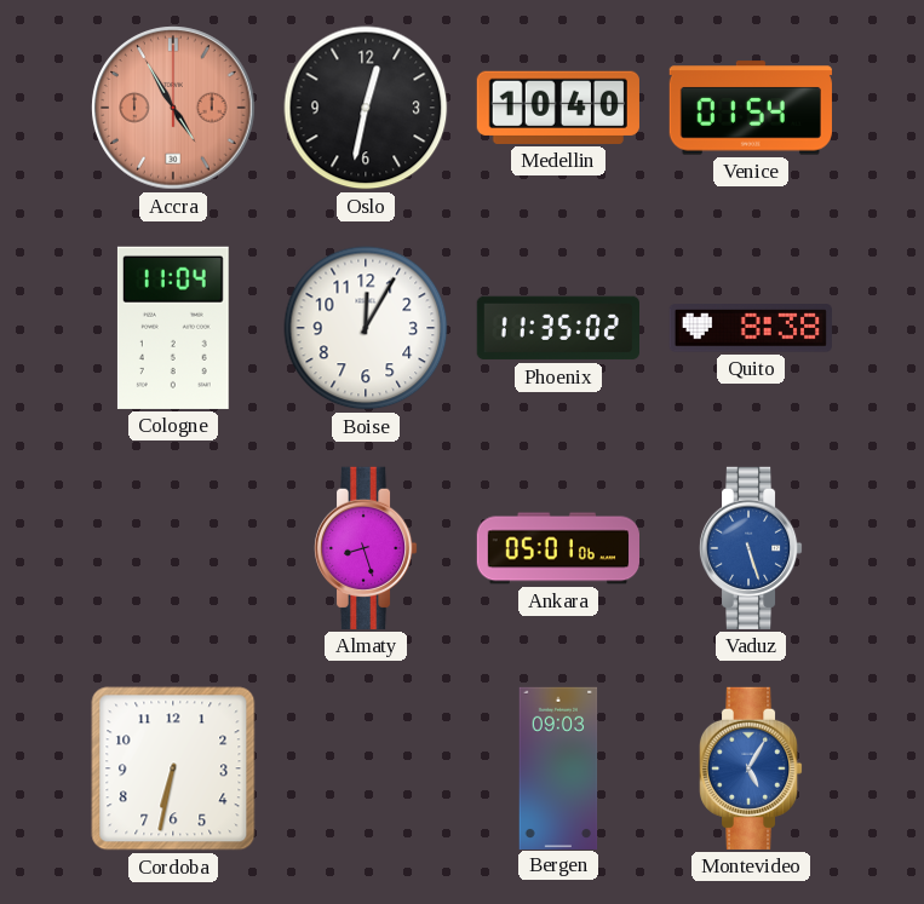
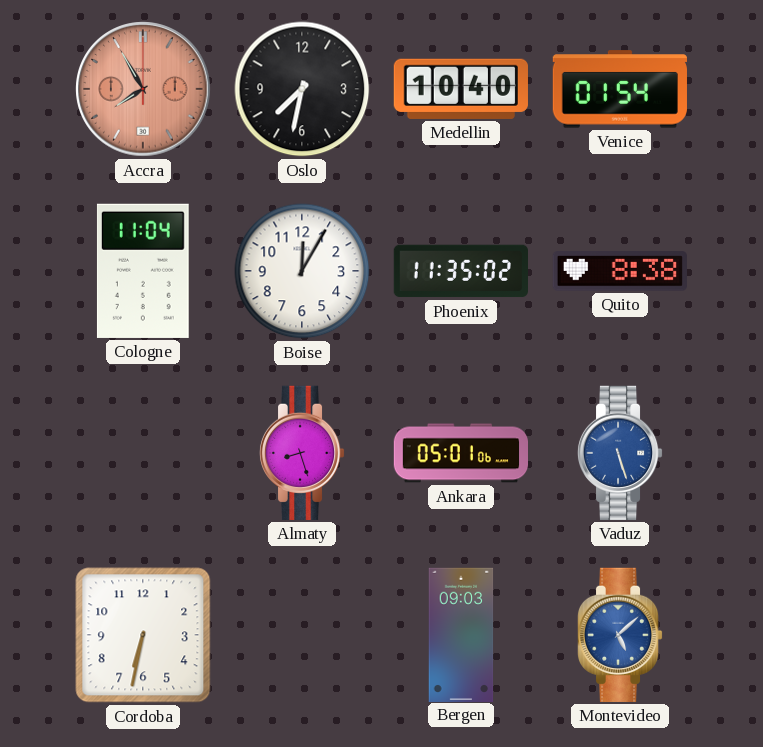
Accra: 4:55 -> 7:55 (143, 89)
Oslo: 12:32 -> 7:32 (302, 89)
Montevideo: 5:05 -> 5:08 (620, 635)
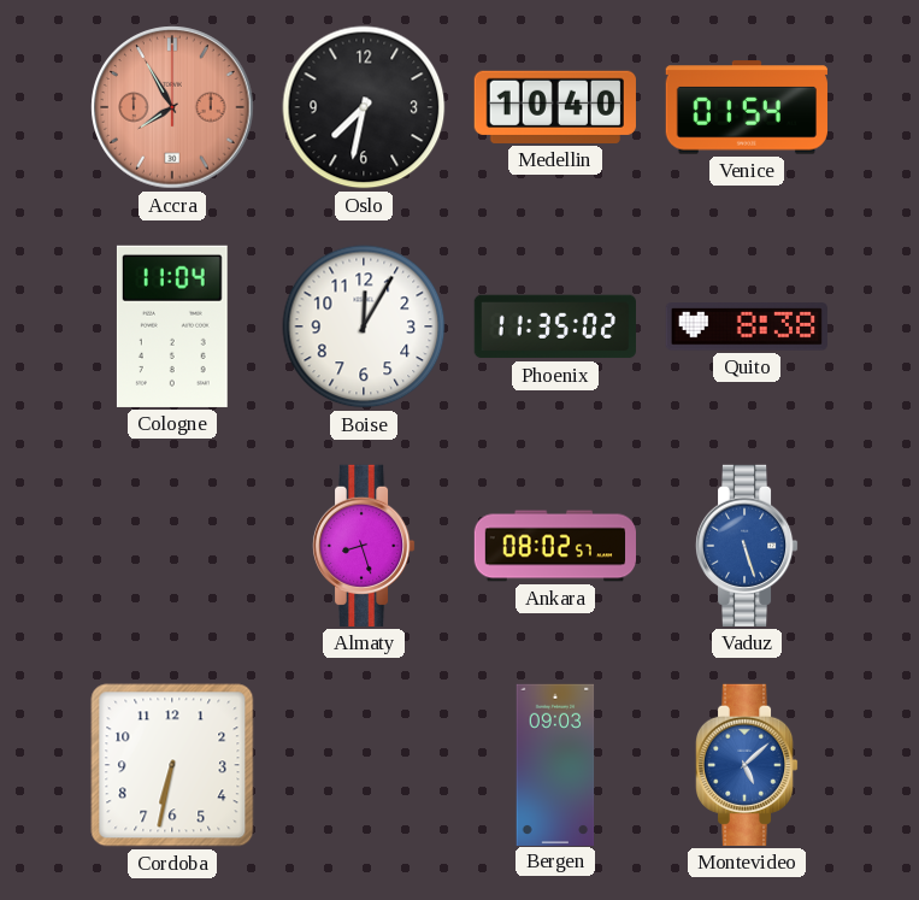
Ankara: 05:01 -> 08:02 (554, 546)
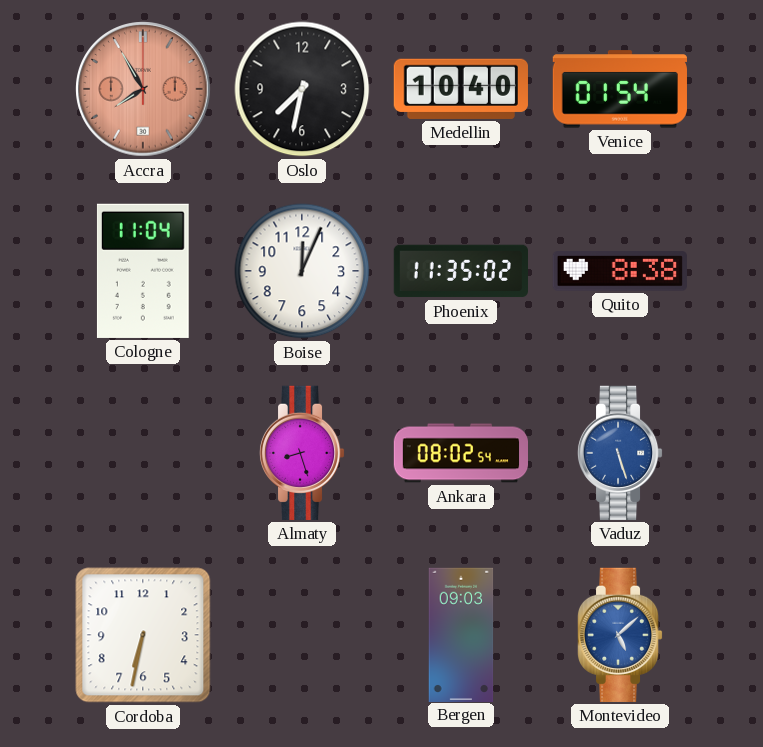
Boise: 12:05 -> 12:04 (302, 271)
Ankara: 08:02:57 -> 08:02:54 (460, 453)
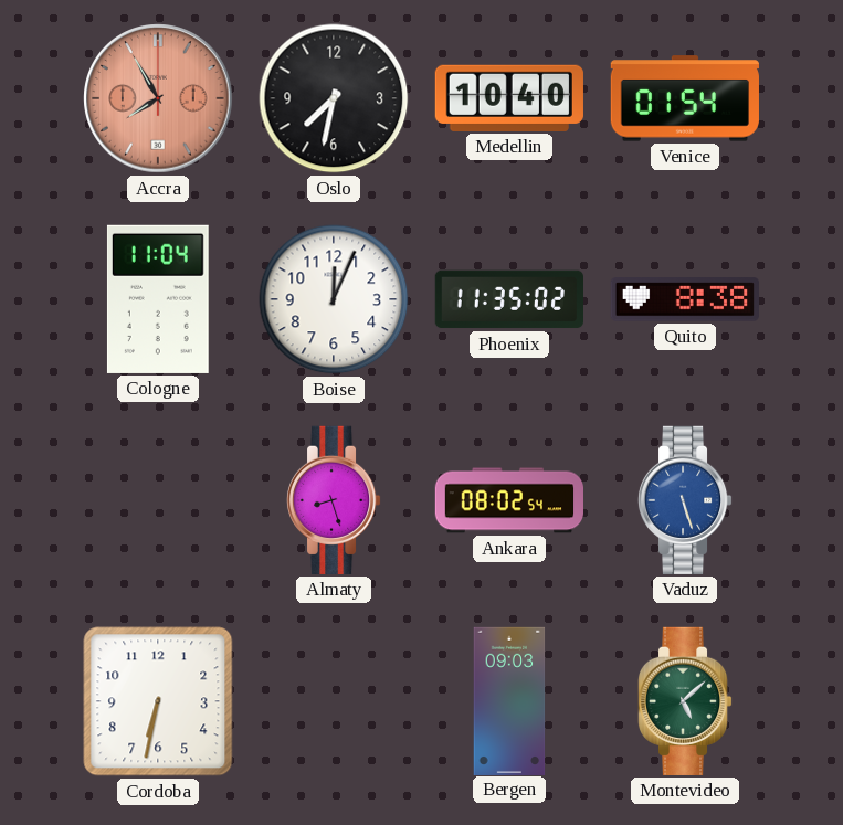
Montevideo dial: blue -> green (685, 701)
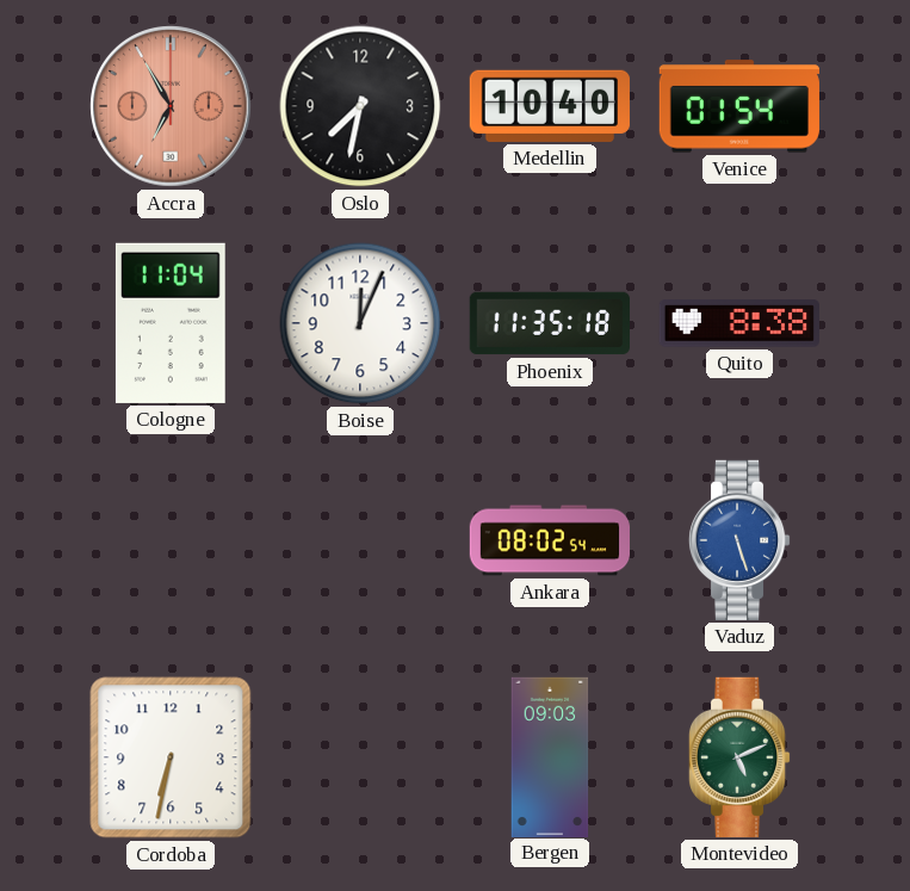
Accra: 7:55 -> 6:55 (171, 106)
Phoenix: 11:35:02 -> 11:35:18 (549, 323)
Almaty: 8:27 -> none (334, 500)
Montevideo: 5:08 -> 5:11 (739, 757)
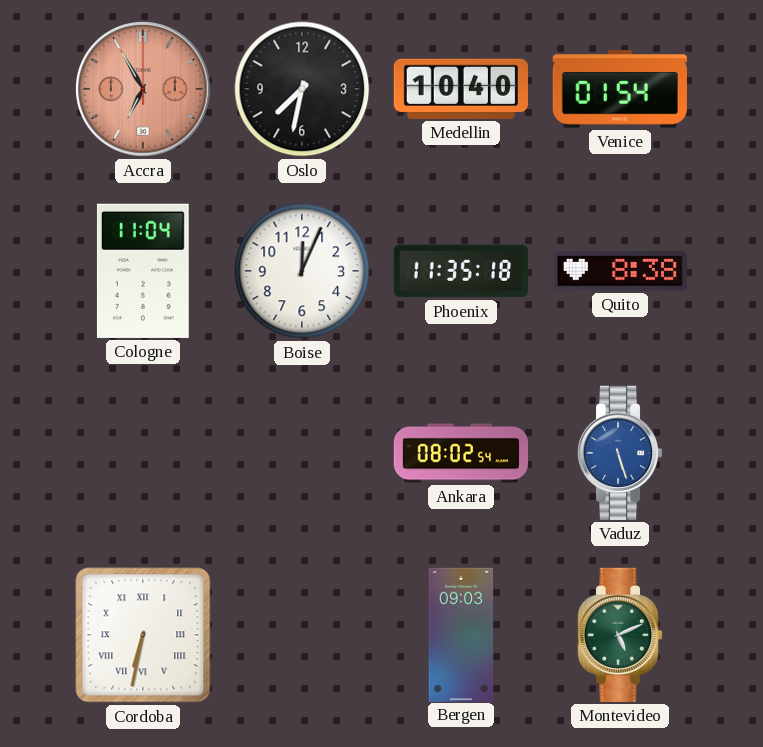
Cordoba numerals: Arabic -> Roman (143, 635)
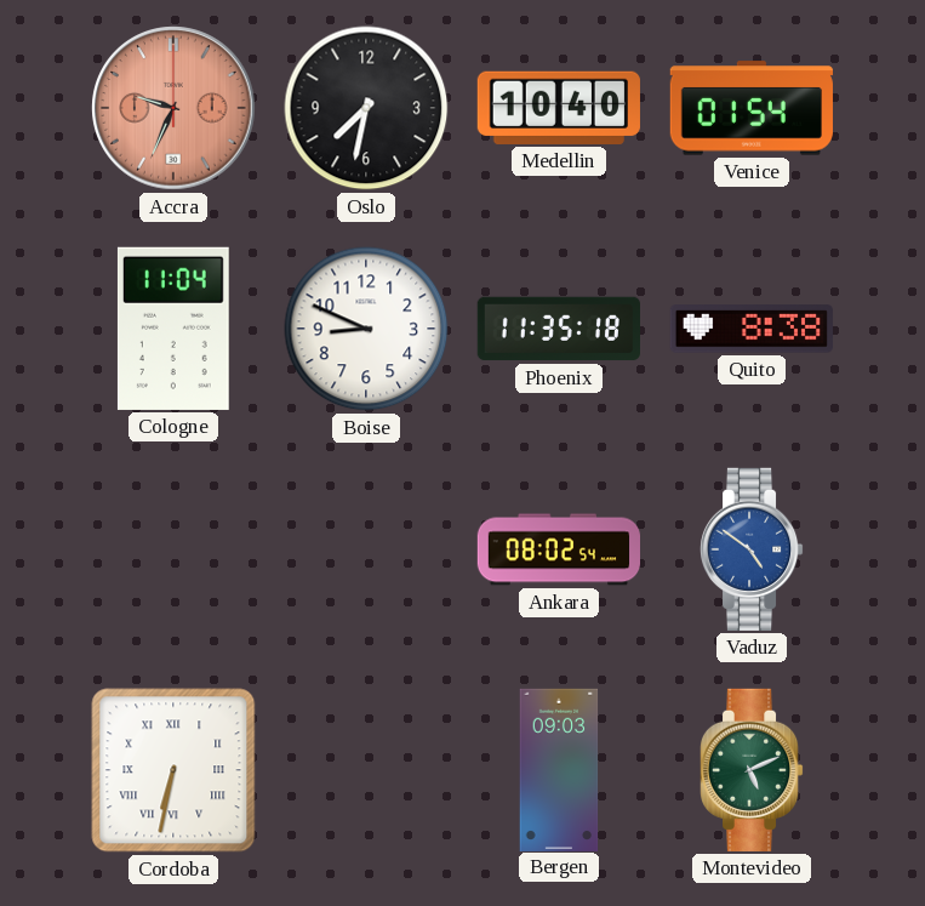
Accra: 6:55 -> 9:34 (173, 108)
Boise: 12:04 -> 8:49 (366, 329)
Vaduz: 5:27 -> 4:51 (752, 549)
